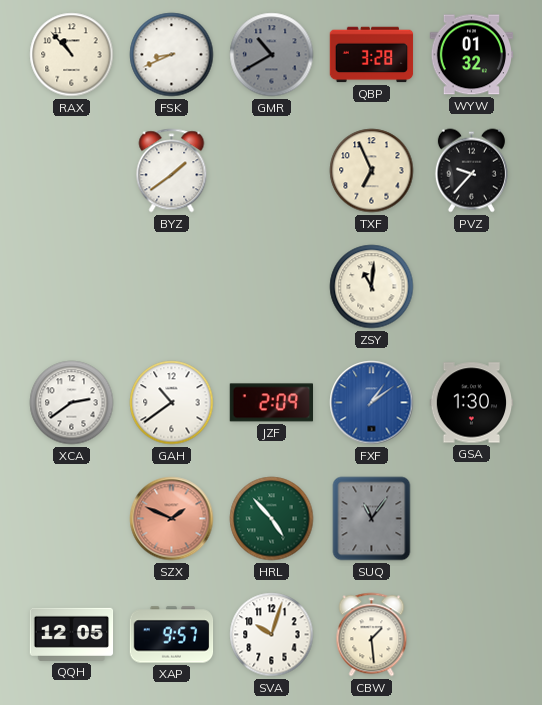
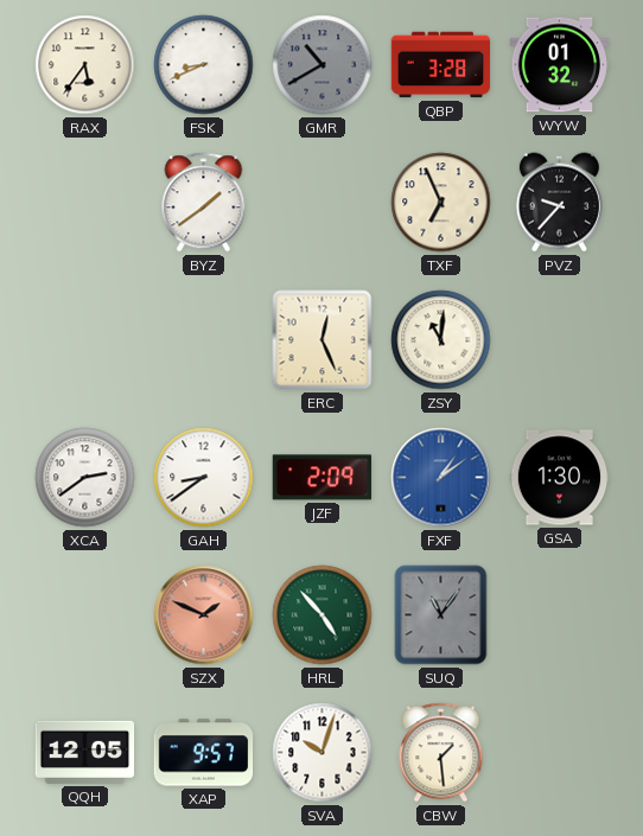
RAX: 10:53 -> 5:36 (85, 65)
ERC: none -> 12:26 (323, 340)
GAH: 10:39 -> 8:39 (204, 478)
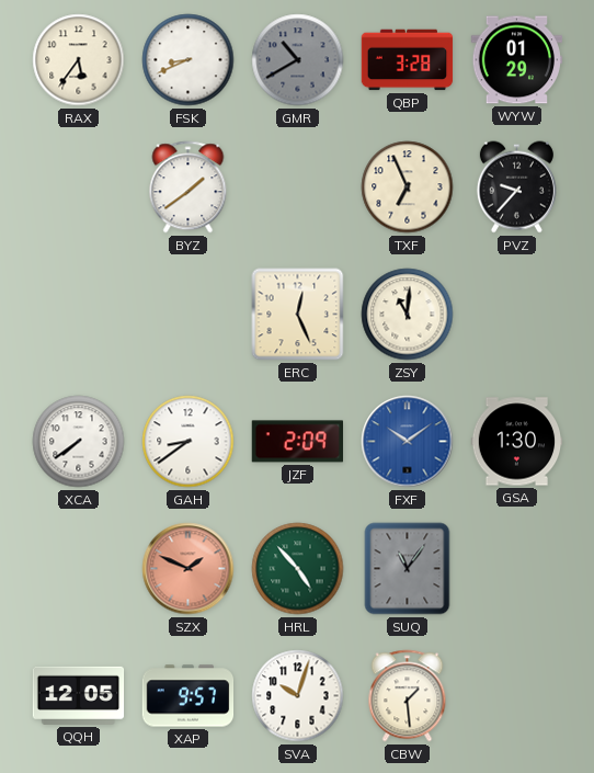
WYW: 01:32 -> 01:29 (517, 60)
XCA: 2:39 -> 7:39 (79, 442)
FXF: 1:09 -> 10:09 (408, 442)
